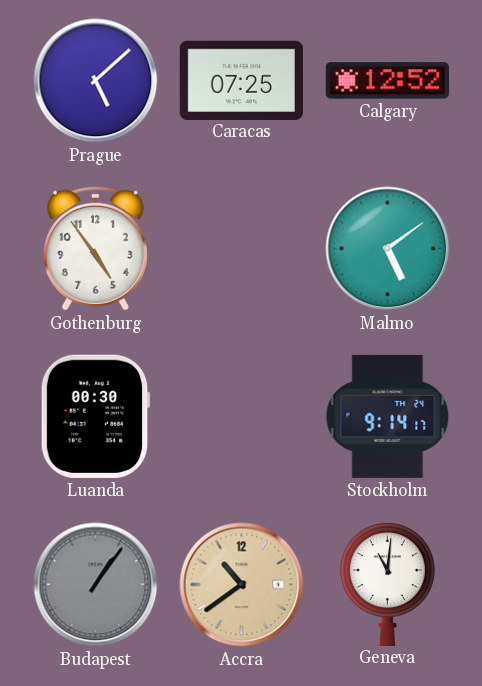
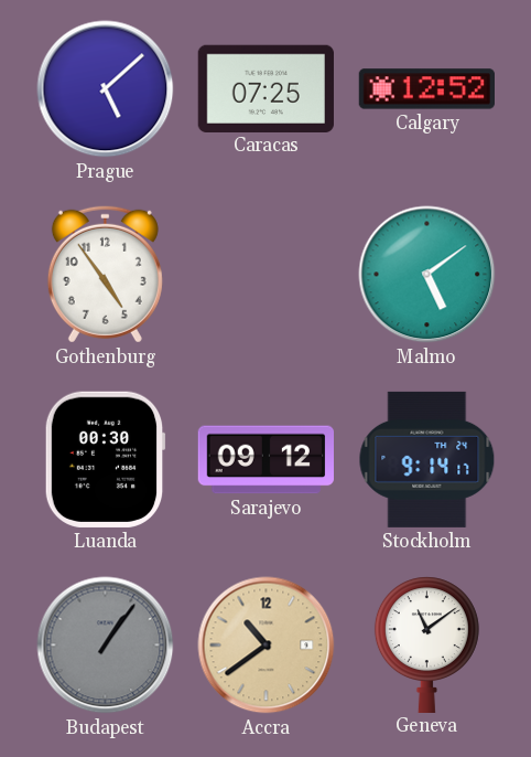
Sarajevo: none -> 09:12 (265, 460)
Geneva: 11:01 -> 11:09 (426, 644)
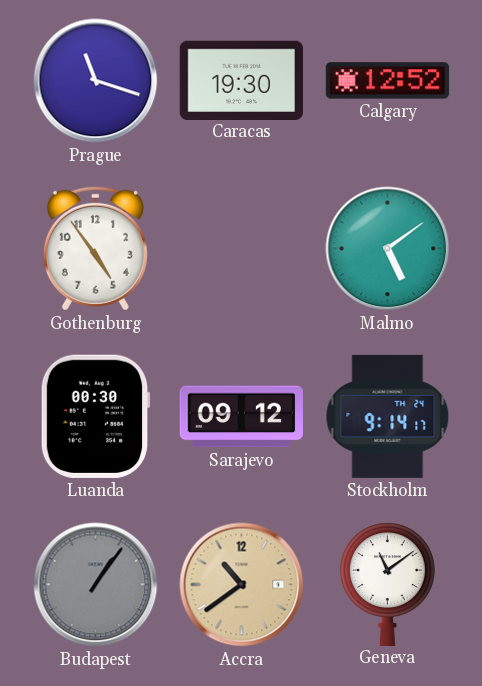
Prague: 5:08 -> 11:18 (96, 81)
Caracas: 07:25 -> 19:30 (241, 80)
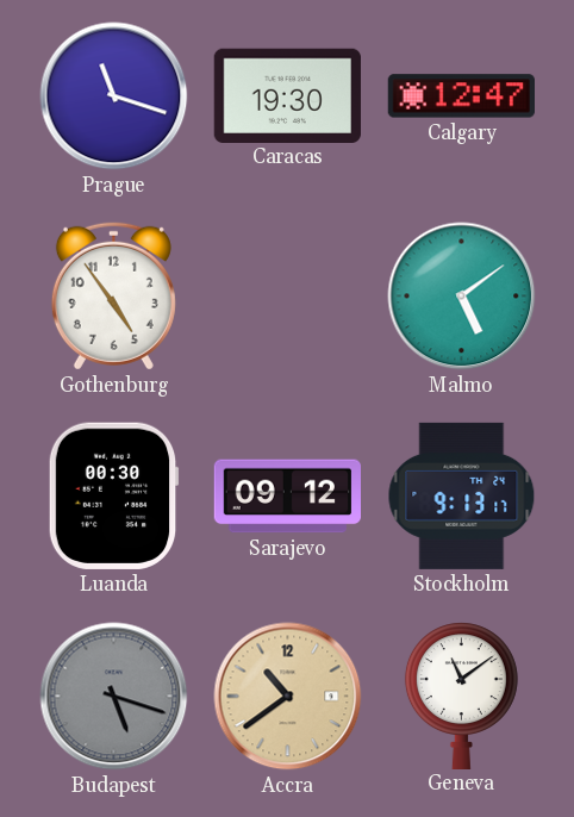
Calgary: 12:52 -> 12:47 (461, 96)
Stockholm: 9:14 -> 9:13 (462, 495)
Budapest: 1:06 -> 5:18 (114, 697)
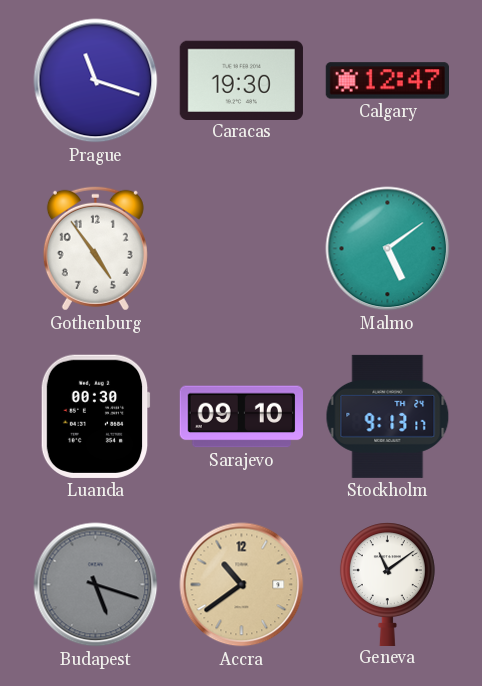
Sarajevo: 09:12 -> 09:10 (241, 417)
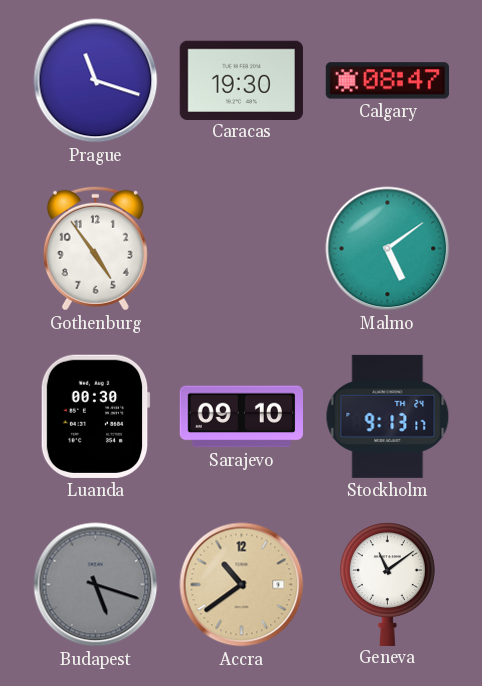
Calgary: 12:47 -> 08:47 (387, 81)
